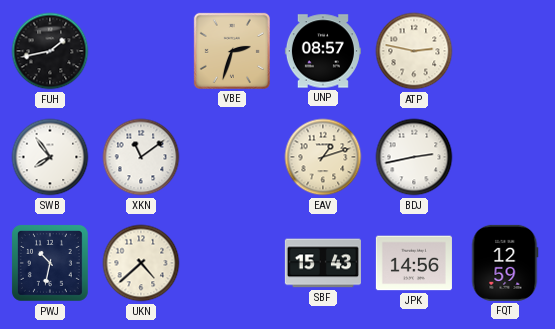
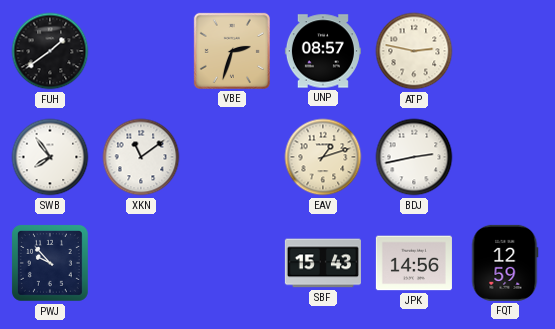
FUH: 1:43 -> 1:39 (50, 51)
PWJ: 10:32 -> 9:53 (50, 263)
UKN: 4:38 -> none (141, 263)
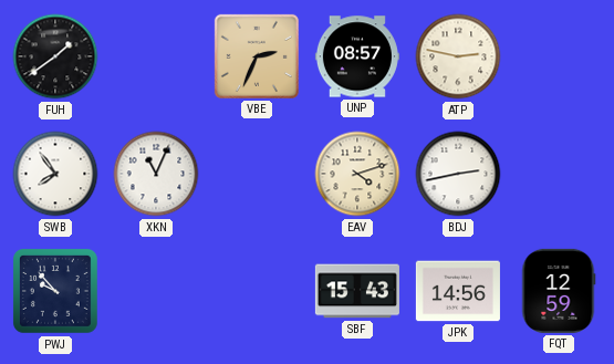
VBE: 2:33 -> 2:34 (257, 56)
XKN: 11:09 -> 11:04 (156, 174)
EAV: 1:12 -> 4:12 (357, 174)
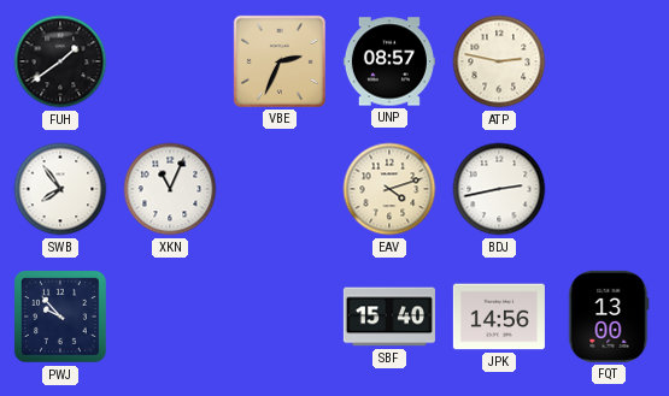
SBF: 15:43 -> 15:40 (389, 317)
FQT: 12:59 -> 13:00 (609, 317)
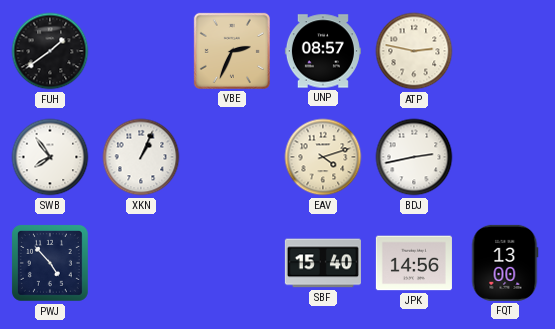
XKN: 11:04 -> 1:04 (141, 157)
PWJ: 9:53 -> 4:53 (50, 263)
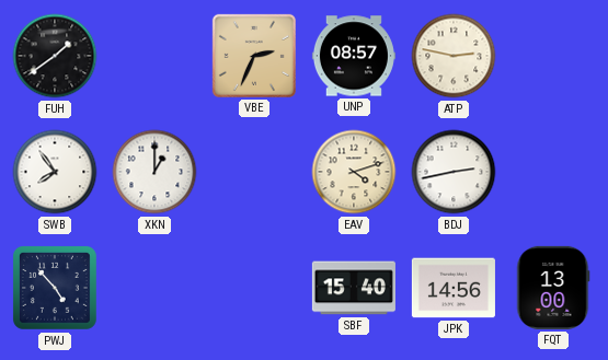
XKN: 1:04 -> 1:00 (154, 172)
